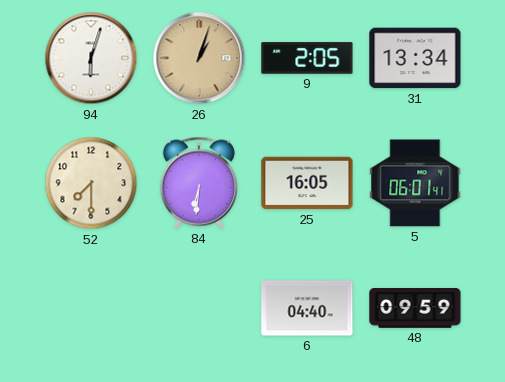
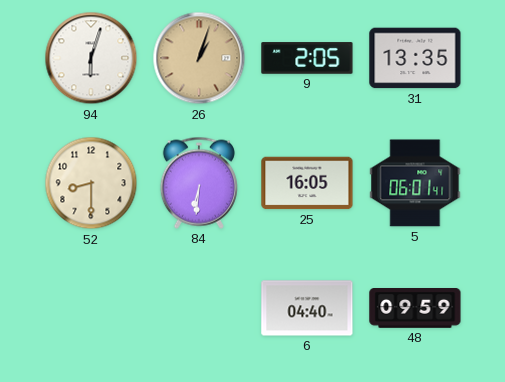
31: 13:34 -> 13:35 (415, 58)
52: 7:30 -> 8:30 (91, 183)
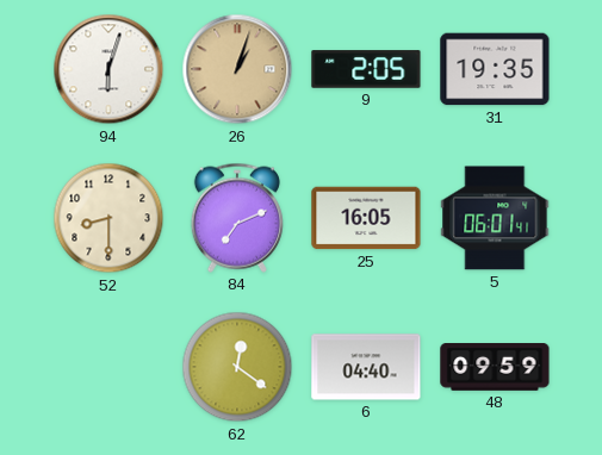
31: 13:35 -> 19:35 (495, 69)
84: 6:31 -> 7:11 (237, 218)
62: none -> 12:21 (237, 367)
